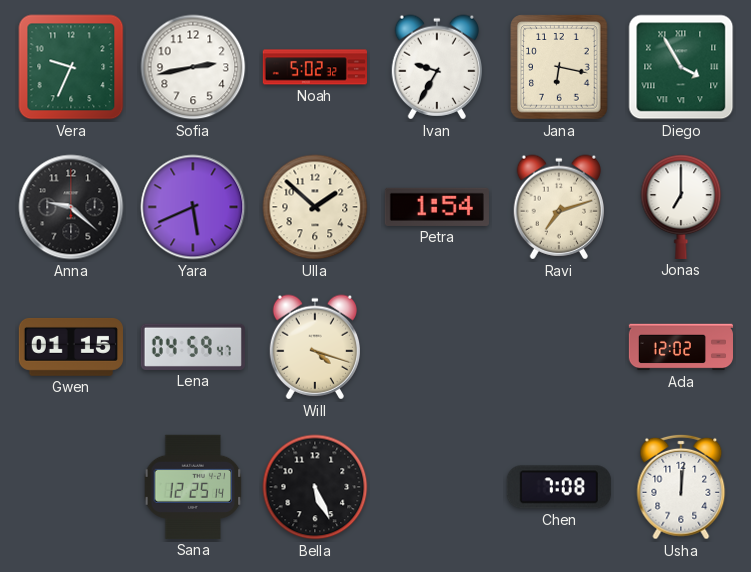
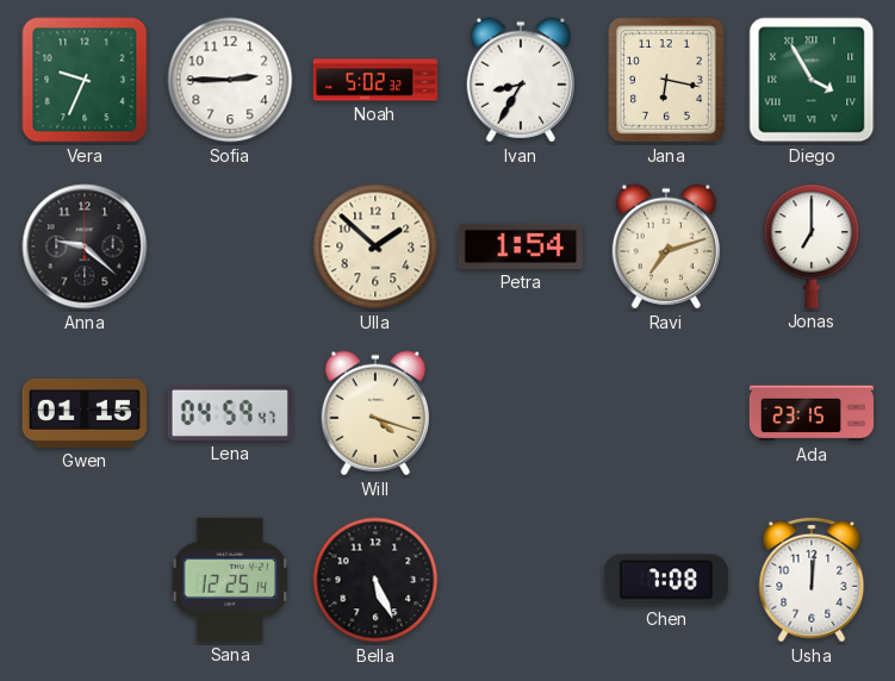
Sofia: 2:43 -> 2:45 (230, 80)
Ivan: 9:35 -> 8:35 (520, 80)
Yara: 5:41 -> none (193, 207)
Ada: 12:02 -> 23:15 (810, 413)
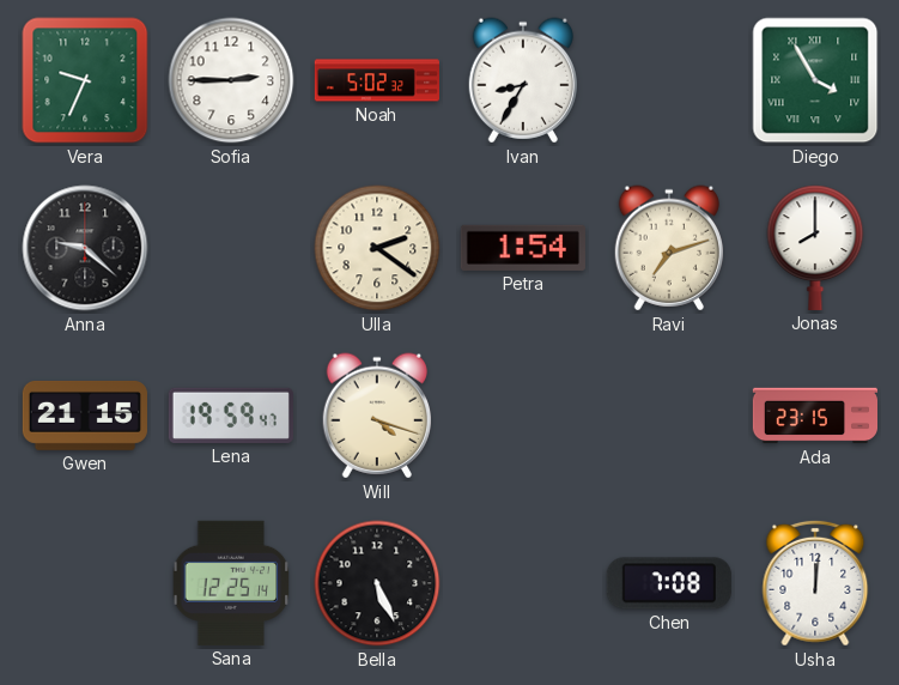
Jana: 6:17 -> none (666, 80)
Ulla: 1:52 -> 2:21 (377, 248)
Jonas: 7:00 -> 8:00 (815, 248)
Gwen: 01:15 -> 21:15 (85, 416)
Lena: 04:59 -> 19:59 (231, 416)
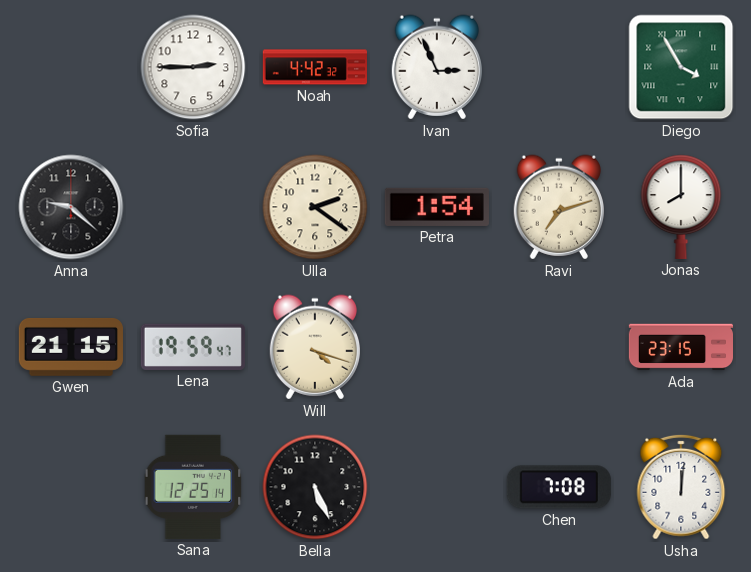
Vera: 9:34 -> none (85, 80)
Noah: 5:02 -> 4:42 (315, 67)
Ivan: 8:35 -> 2:56 (436, 67)
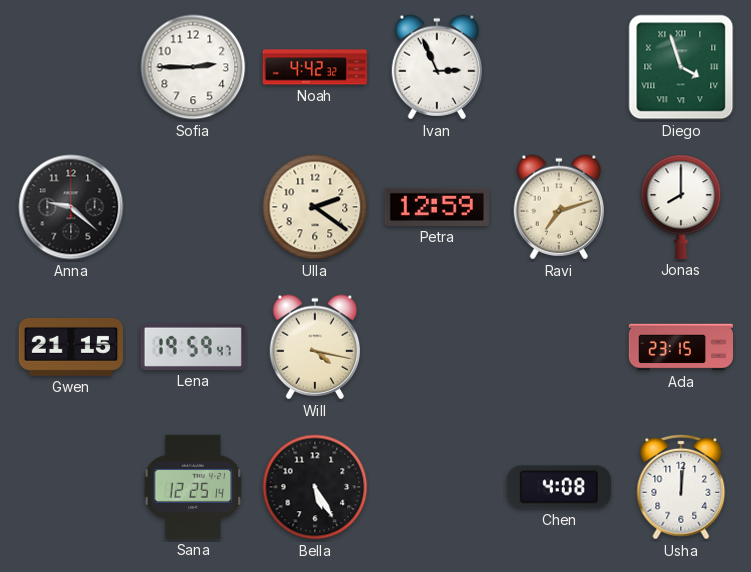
Diego: 3:55 -> 3:57 (681, 67)
Petra: 1:54 -> 12:59 (437, 207)
Will: 4:18 -> 4:17 (314, 347)
Bella: 5:26 -> 5:25 (315, 487)
Chen: 7:08 -> 4:08 (559, 487)
